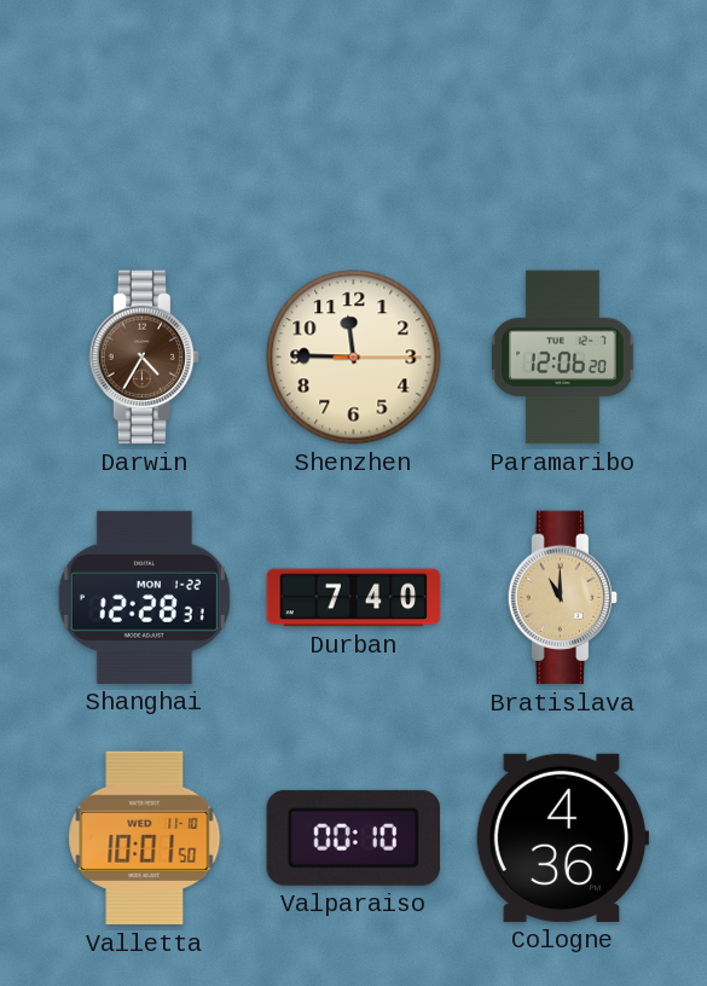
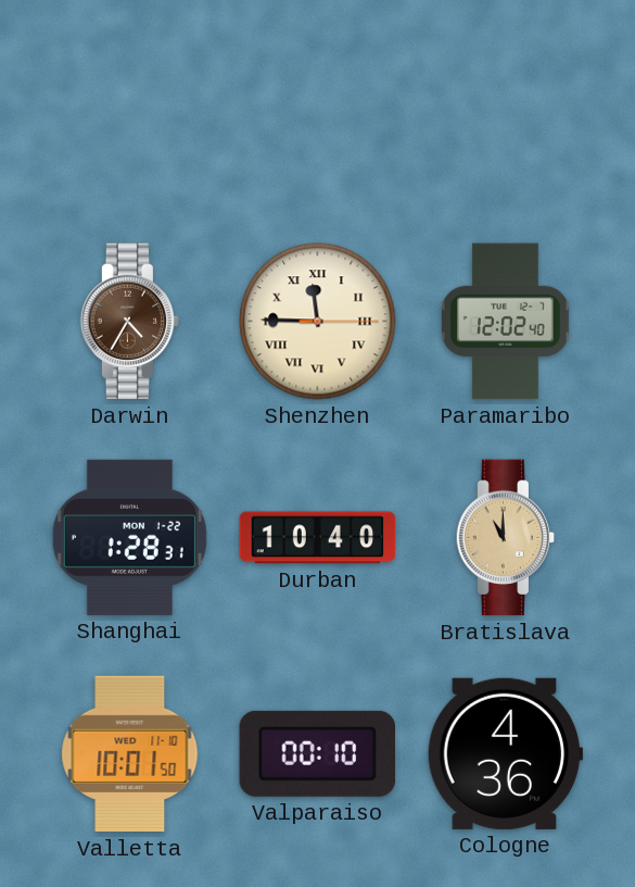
Shenzhen numerals: Arabic -> Roman (318, 322)
Paramaribo: 12:06 -> 12:02 (506, 322)
Shanghai: 12:28 -> 1:28 (129, 537)
Durban: 7:40 -> 10:40 (318, 538)
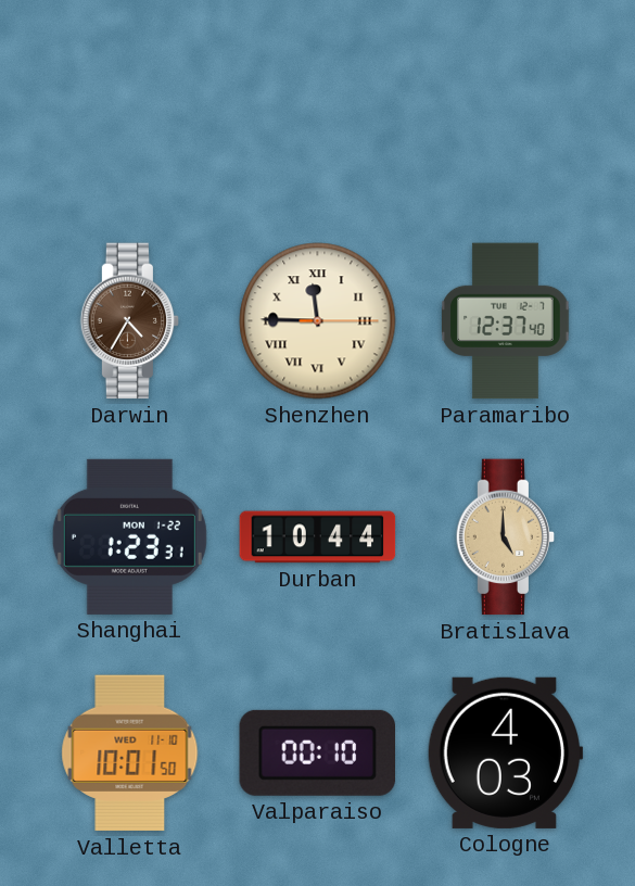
Paramaribo: 12:02 -> 12:37 (506, 321)
Shanghai: 1:28 -> 1:23 (129, 536)
Durban: 10:40 -> 10:44 (318, 537)
Bratislava: 11:00 -> 5:00 (506, 537)
Cologne: 4:36 -> 4:03 (505, 752)
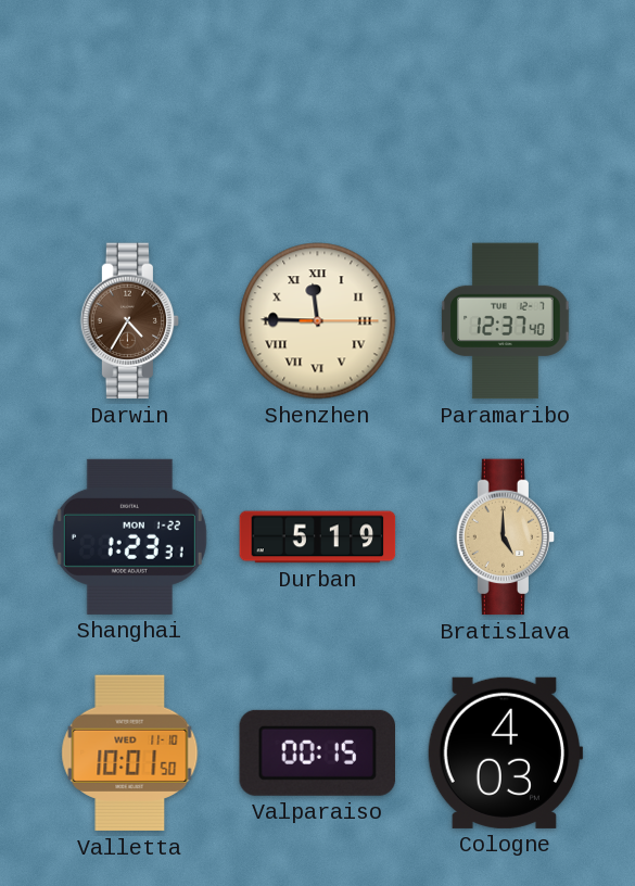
Durban: 10:44 -> 5:19 (318, 537)
Valparaiso: 00:10 -> 00:15 (317, 752)
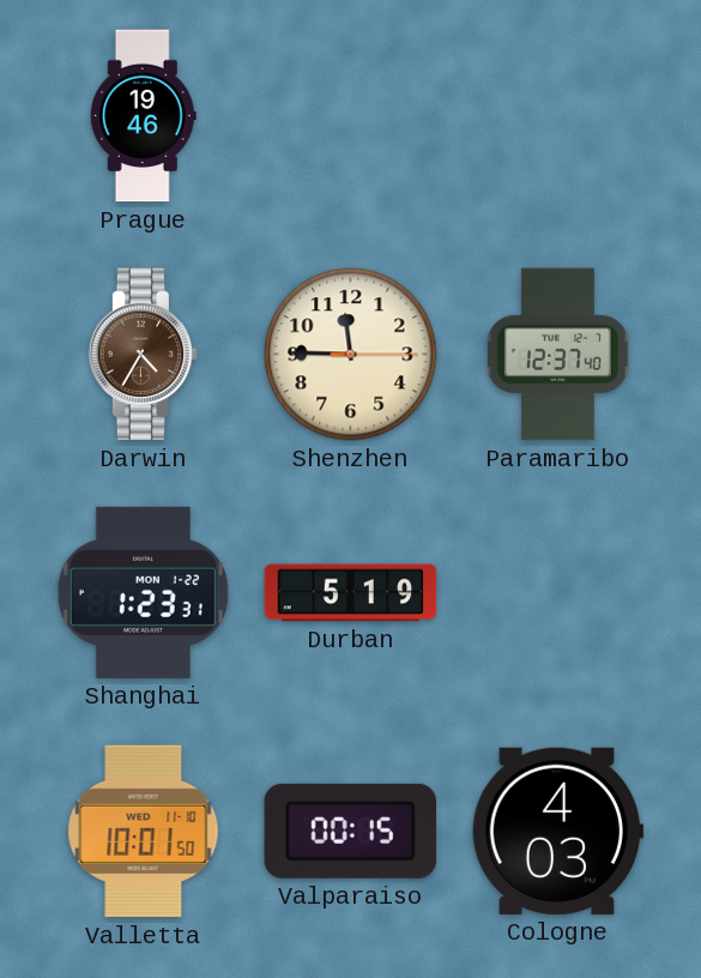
Prague: none -> 19:46 (143, 116)
Shenzhen numerals: Roman -> Arabic (351, 355)
Bratislava: 5:00 -> none (506, 537)
